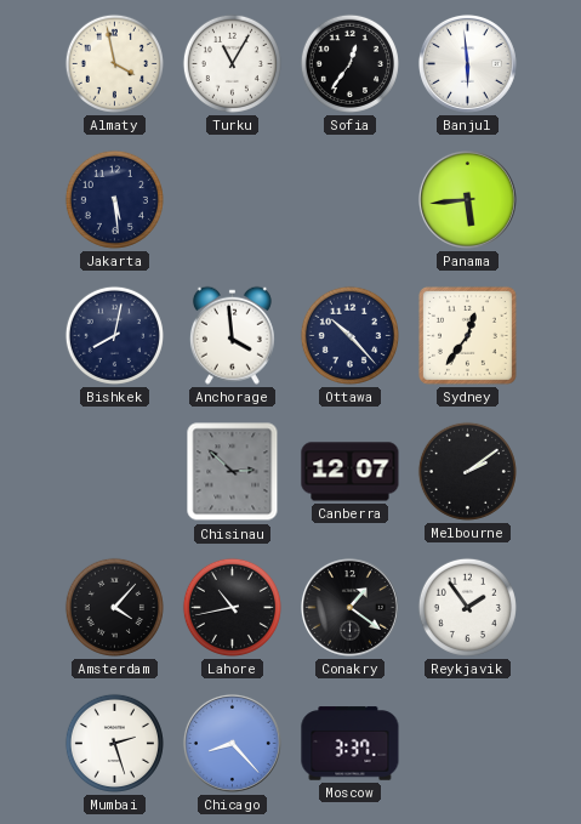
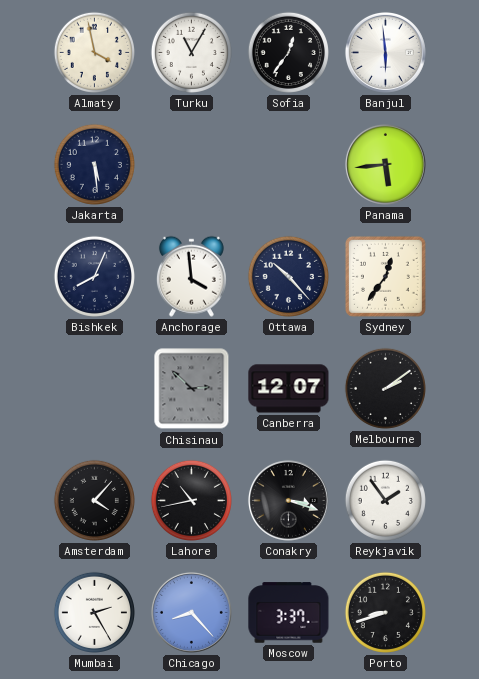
Bishkek: 8:02 -> 8:04 (94, 276)
Conakry: 1:21 -> 3:18 (288, 500)
Mumbai: 2:27 -> 2:25 (94, 612)
Porto: none -> 8:42 (385, 612)
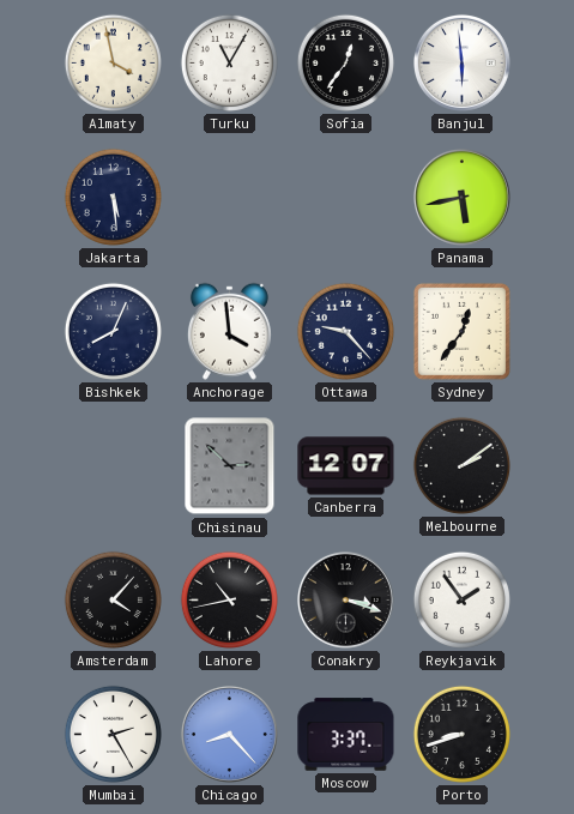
Panama: 5:44 -> 5:43 (461, 197)
Ottawa: 10:23 -> 9:23 (345, 331)
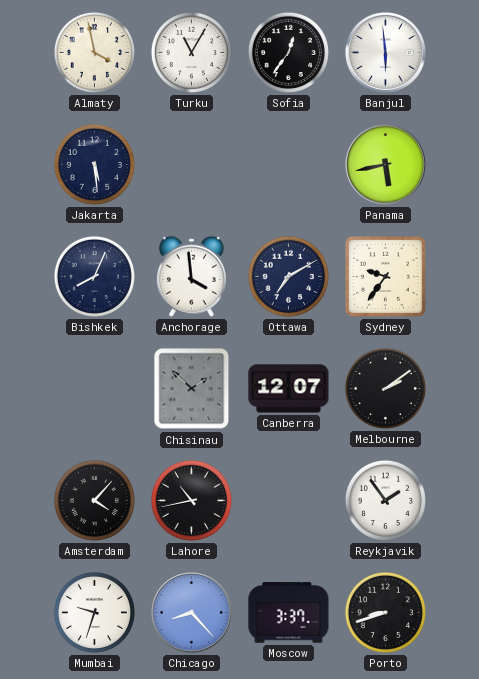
Ottawa: 9:23 -> 7:10 (288, 276)
Sydney: 12:36 -> 9:36 (385, 276)
Chisinau: 2:52 -> 1:52 (192, 389)
Conakry: 3:18 -> none (345, 599)
Mumbai: 2:25 -> 9:33 (94, 612)
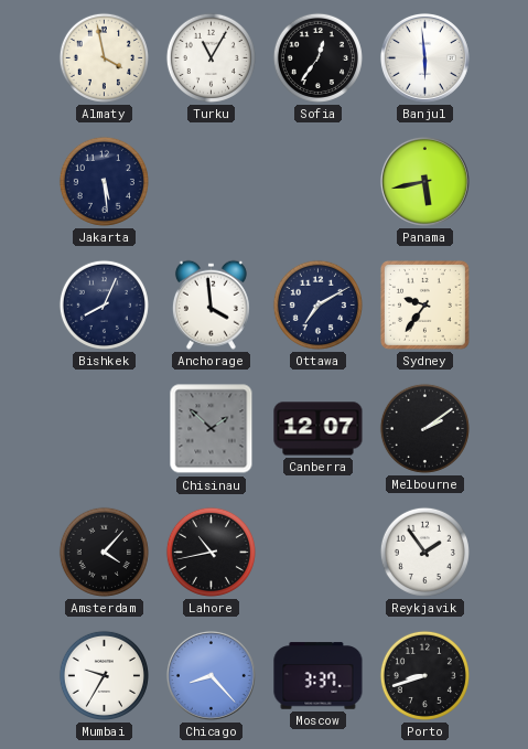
Mumbai: 9:33 -> 9:35 (104, 675)
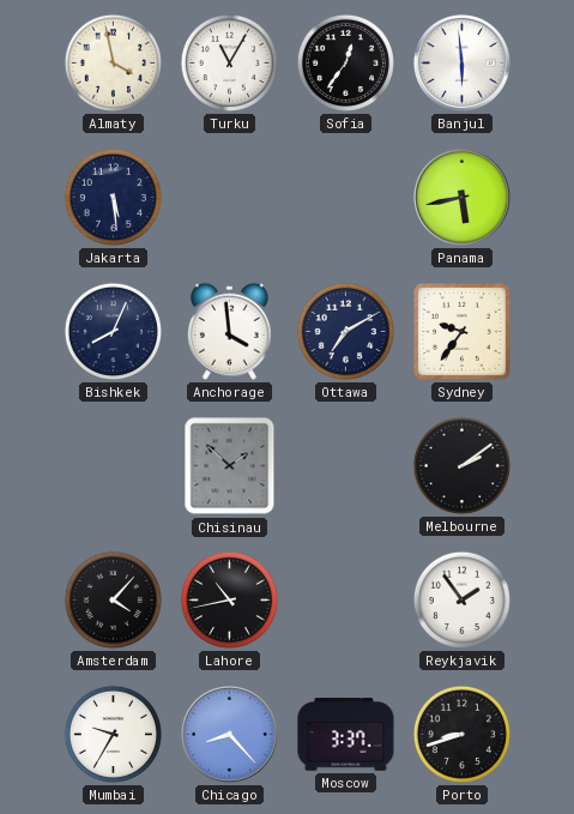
Canberra: 12:07 -> none (319, 429)
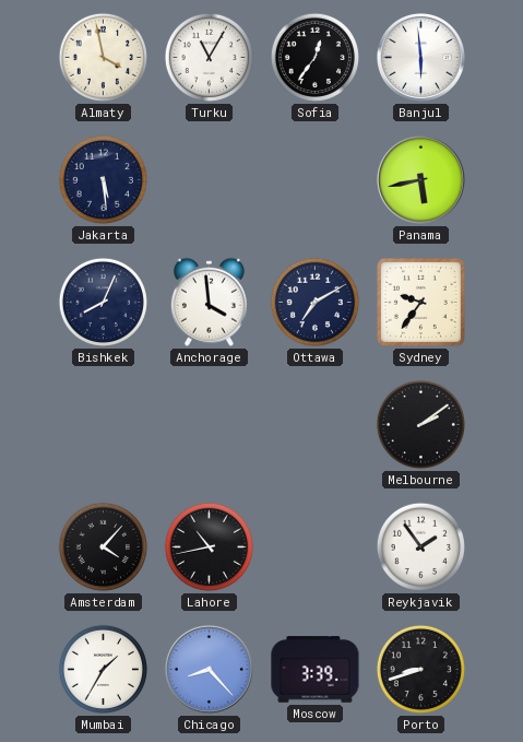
Chisinau: 1:52 -> none (230, 466)
Mumbai: 9:35 -> 1:35 (103, 669)
Moscow: 3:37 -> 3:39 (316, 670)
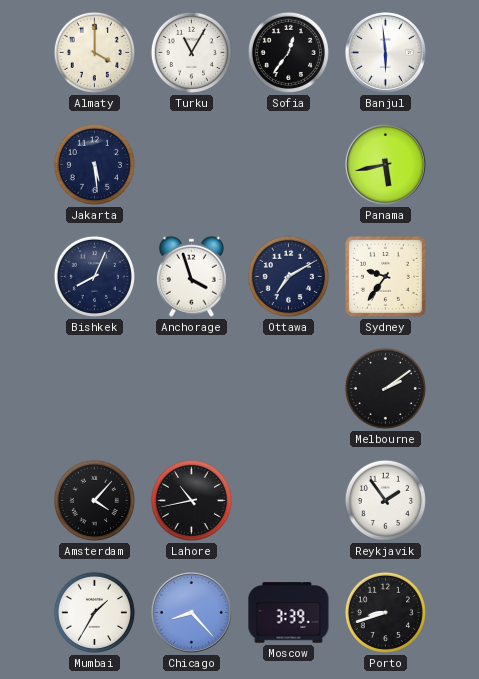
Almaty: 3:58 -> 4:00 (94, 52)
Anchorage: 3:59 -> 3:57 (191, 276)
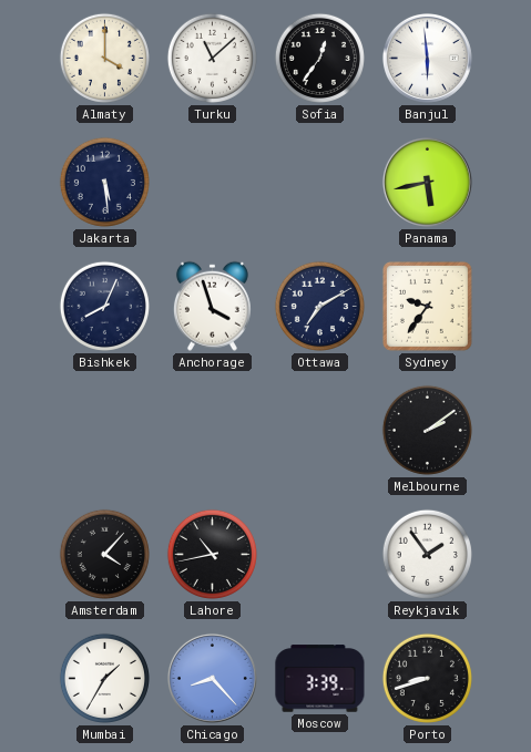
Turku: 11:05 -> 11:08 (212, 58)
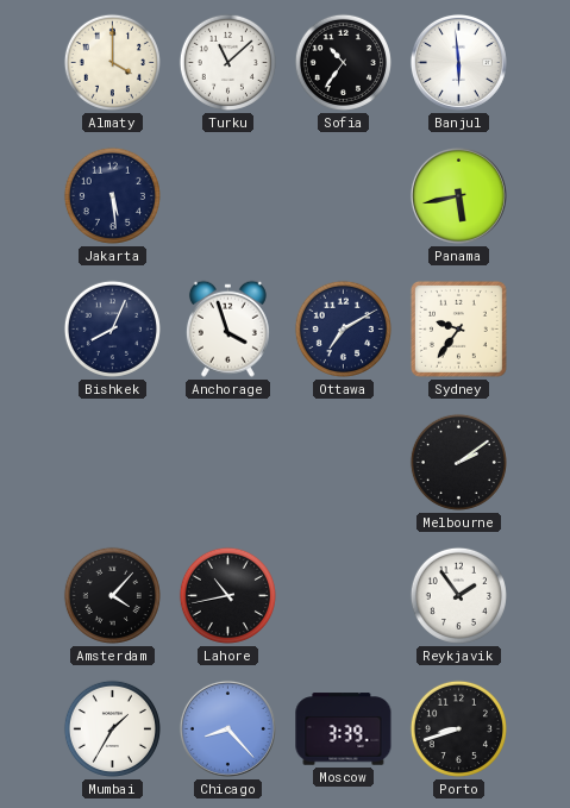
Sofia: 12:36 -> 10:36 (343, 62)
